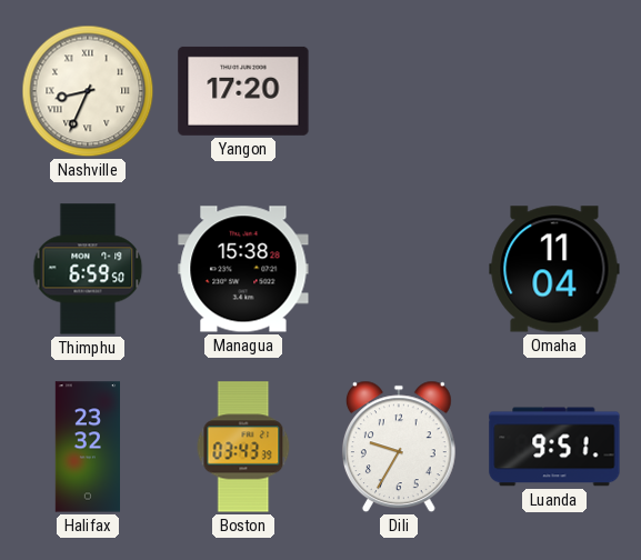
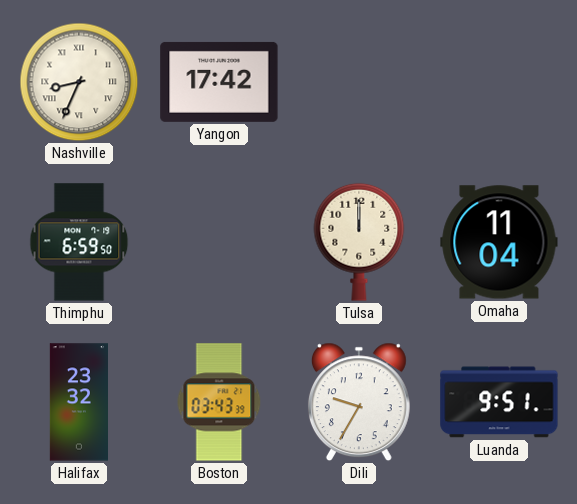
Yangon: 17:20 -> 17:42 (219, 82)
Managua: 15:38 -> none (243, 269)
Tulsa: none -> 12:00 (359, 242)
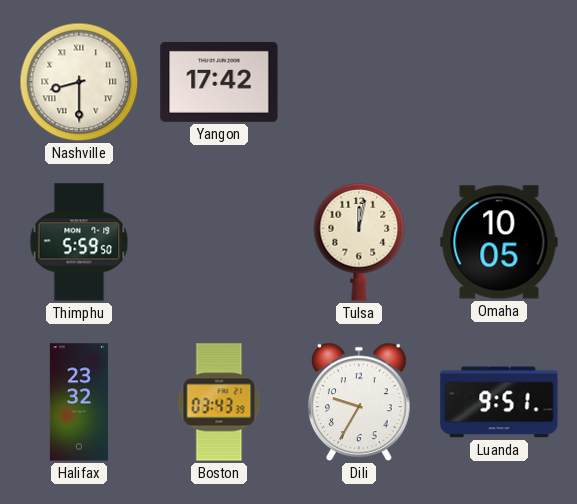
Nashville: 8:34 -> 8:30 (79, 82)
Thimphu: 6:59 -> 5:59 (79, 242)
Tulsa: 12:00 -> 12:02 (359, 242)
Omaha: 11:04 -> 10:05 (499, 242)
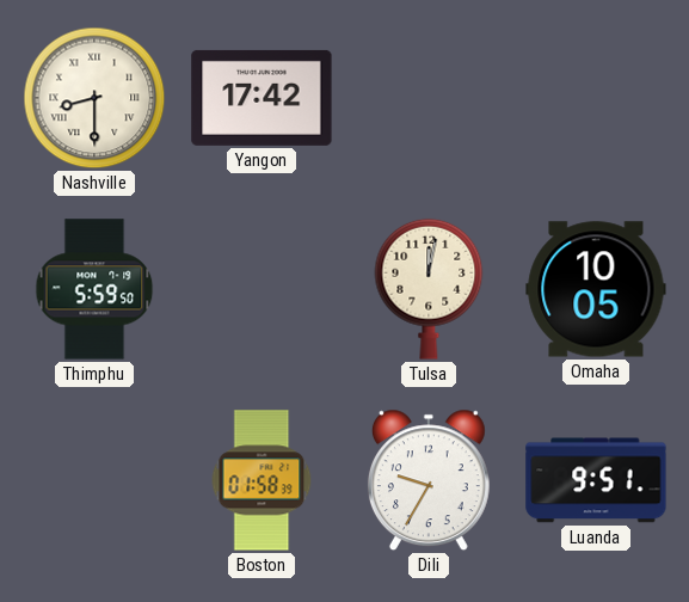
Halifax: 23:32 -> none (78, 402)
Boston: 03:43 -> 01:58 (262, 480)
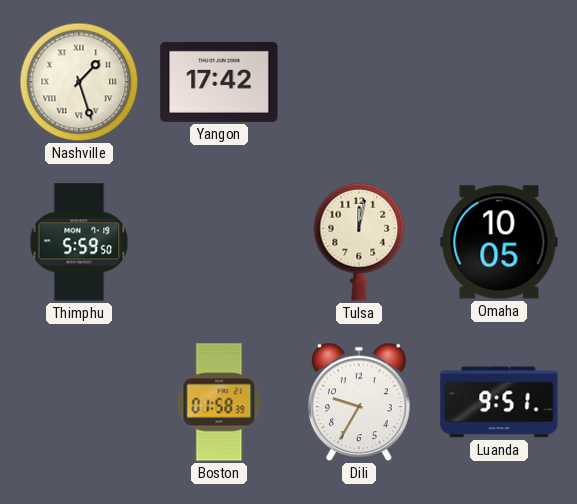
Nashville: 8:30 -> 1:27 (79, 82)
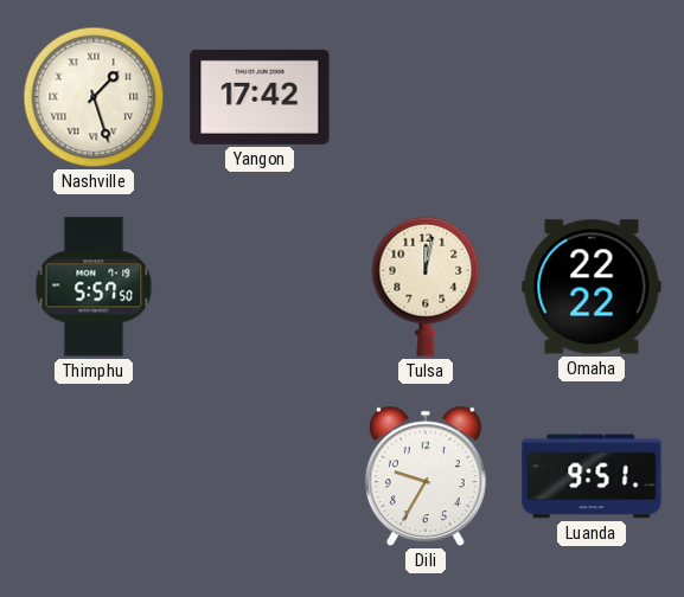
Thimphu: 5:59 -> 5:57 (94, 287)
Omaha: 10:05 -> 22:22 (592, 287)
Boston: 01:58 -> none (219, 402)
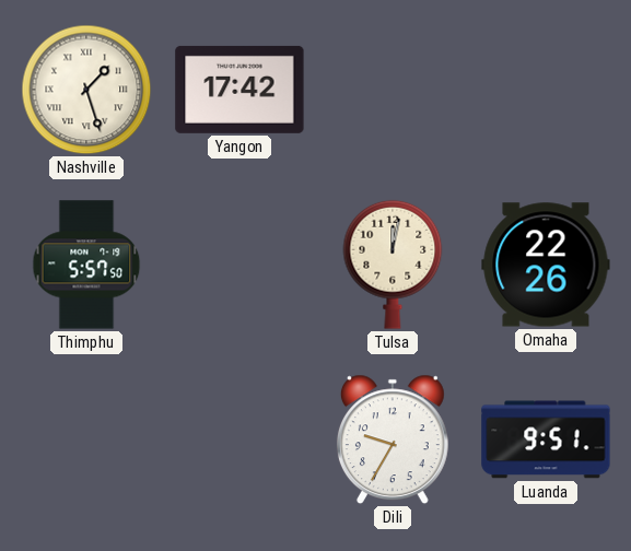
Omaha: 22:22 -> 22:26 (546, 265)
